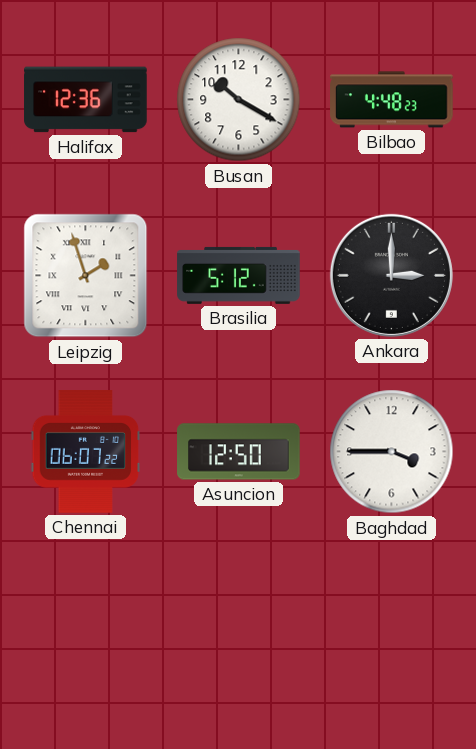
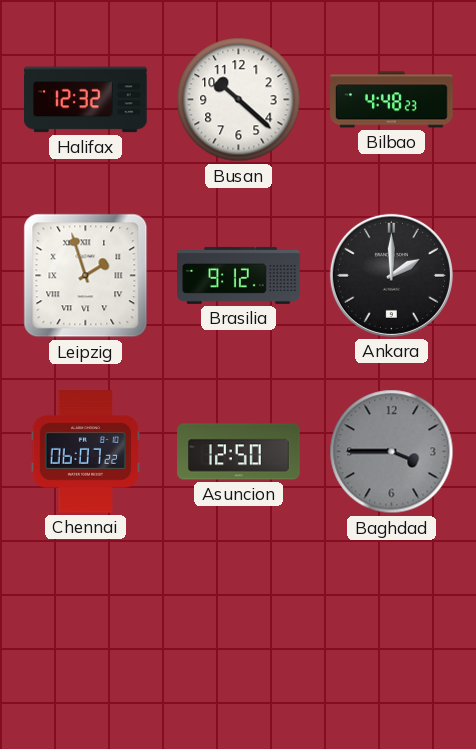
Halifax: 12:36 -> 12:32 (86, 100)
Busan: 10:20 -> 10:22 (239, 100)
Brasilia: 5:12 -> 9:12 (239, 275)
Ankara: 3:00 -> 2:00 (391, 275)
Baghdad dial: white -> grey (392, 452)
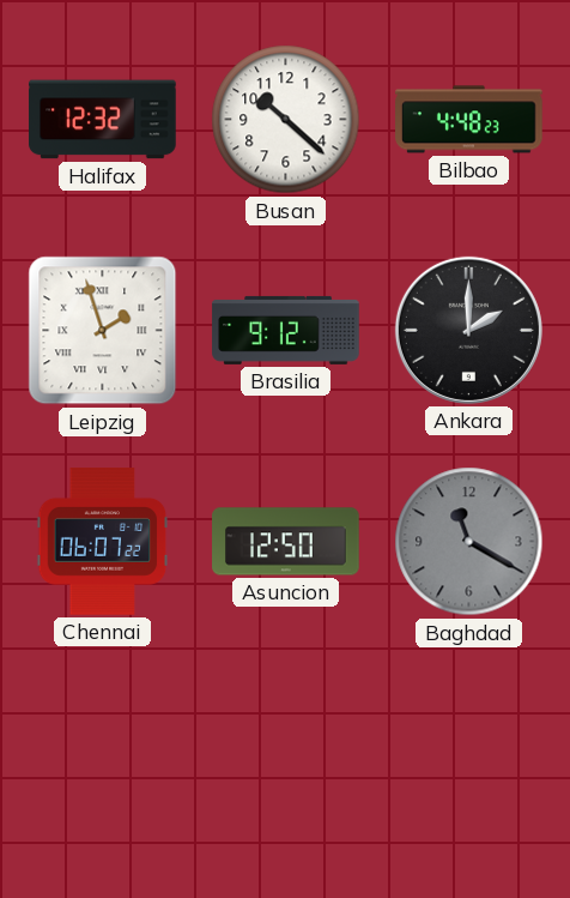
Baghdad: 3:45 -> 11:20 (469, 542)
